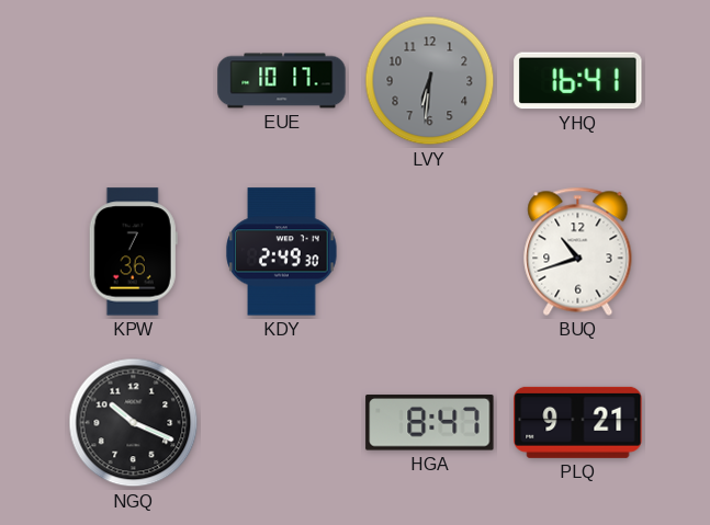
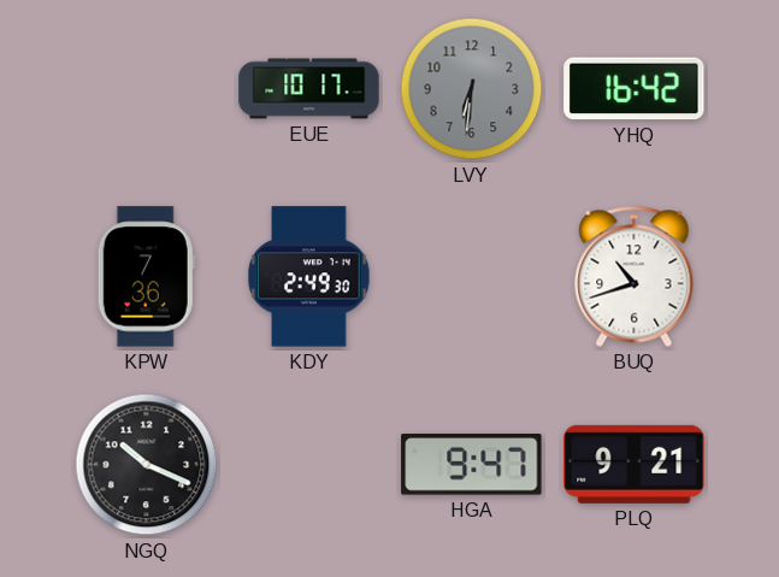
YHQ: 16:41 -> 16:42 (635, 89)
HGA: 8:47 -> 9:47 (472, 465)
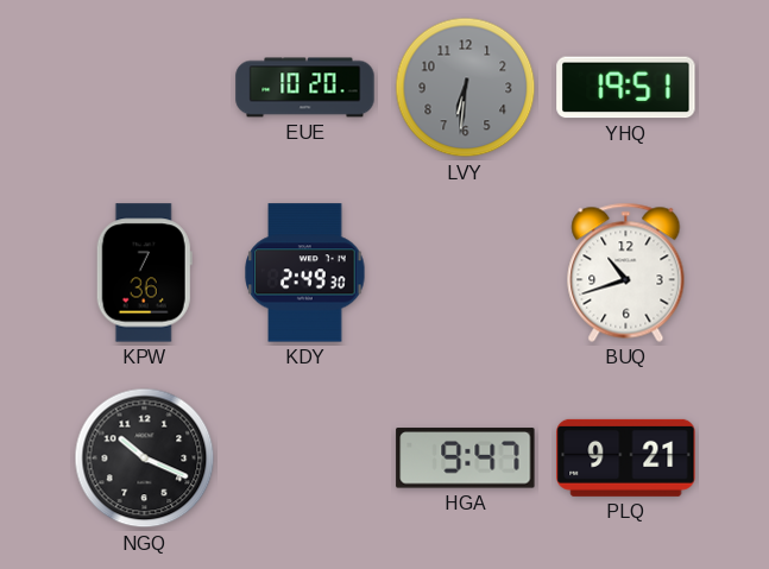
EUE: 10:17 -> 10:20 (305, 88)
YHQ: 16:42 -> 19:51 (626, 88)
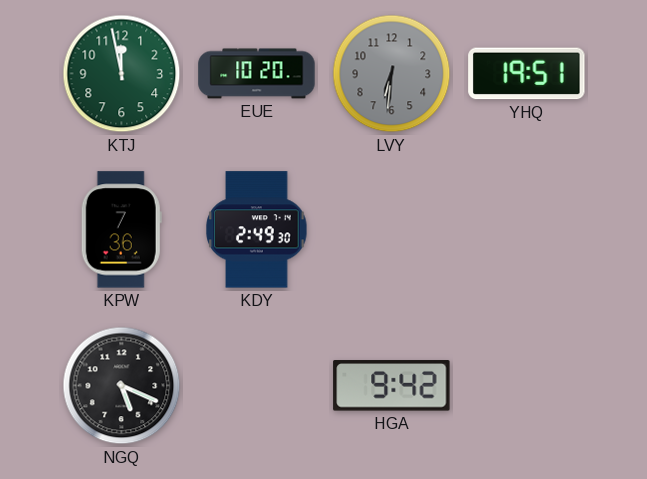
KTJ: none -> 11:58 (122, 74)
BUQ: 10:42 -> none (626, 272)
NGQ: 10:19 -> 5:19 (122, 386)
HGA: 9:47 -> 9:42 (392, 386)
PLQ: 9:21 -> none (626, 457)
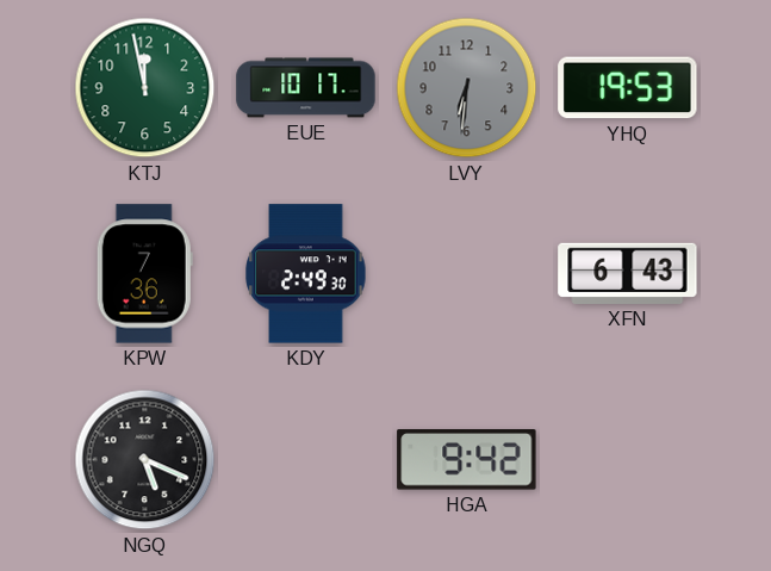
EUE: 10:20 -> 10:17 (306, 88)
YHQ: 19:51 -> 19:53 (628, 88)
XFN: none -> 6:43 (628, 273)
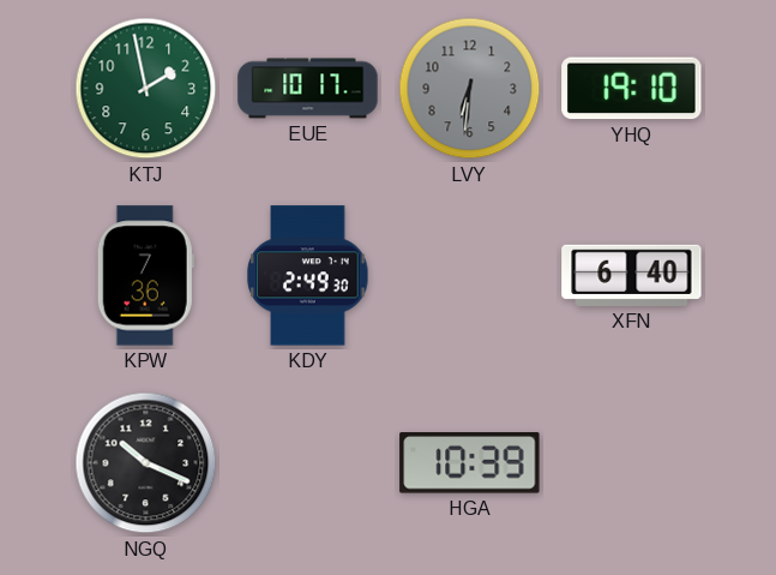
KTJ: 11:58 -> 1:58 (146, 89)
YHQ: 19:53 -> 19:10 (632, 89)
XFN: 6:43 -> 6:40 (632, 275)
NGQ: 5:19 -> 10:19 (146, 463)
HGA: 9:42 -> 10:39 (470, 463)
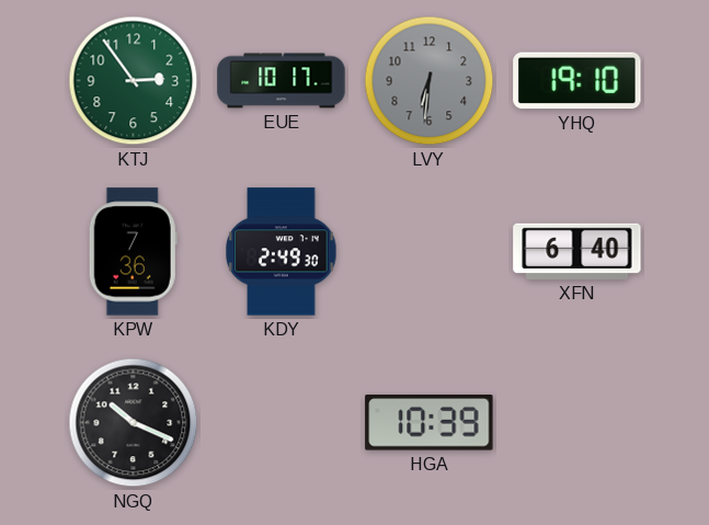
KTJ: 1:58 -> 2:54 (134, 81)
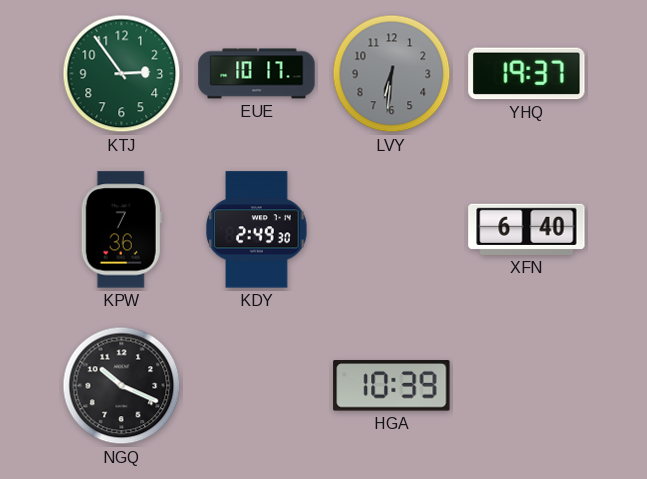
YHQ: 19:10 -> 19:37 (527, 74)
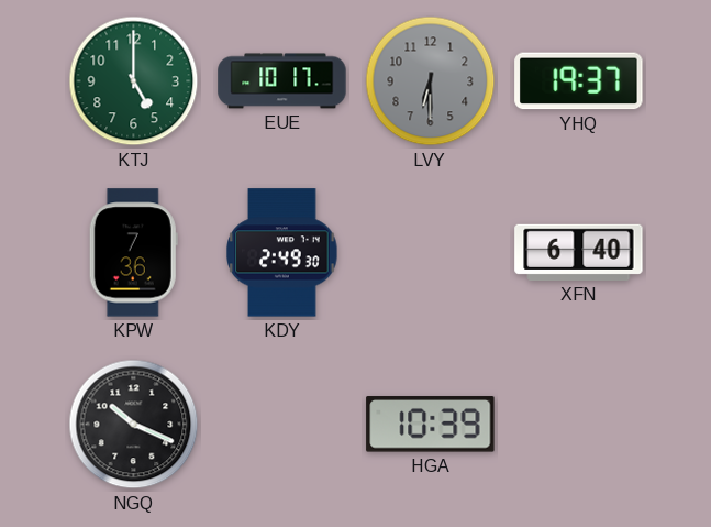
KTJ: 2:54 -> 5:00 (134, 81)
LVY: 6:31 -> 6:30 (431, 81)
